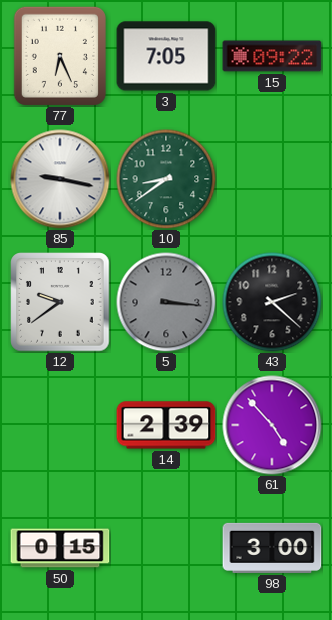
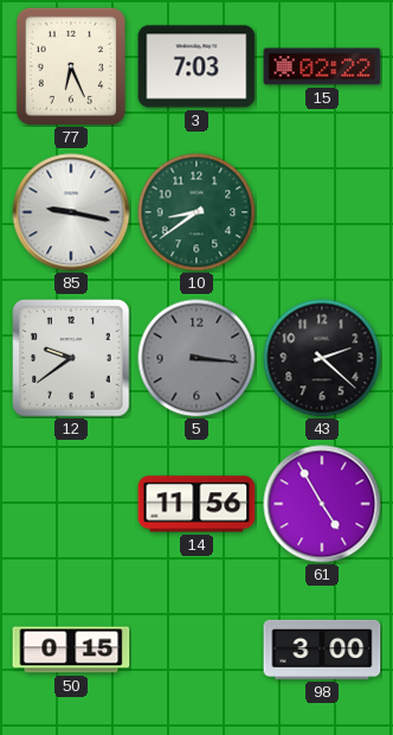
3: 7:05 -> 7:03 (196, 66)
15: 09:22 -> 02:22 (322, 66)
14: 2:39 -> 11:56 (196, 504)
61: 4:53 -> 4:55 (322, 504)
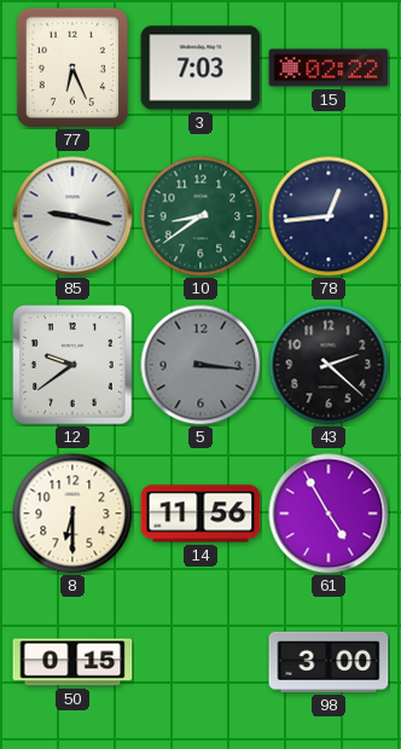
78: none -> 12:44 (329, 216)
8: none -> 6:30 (72, 513)
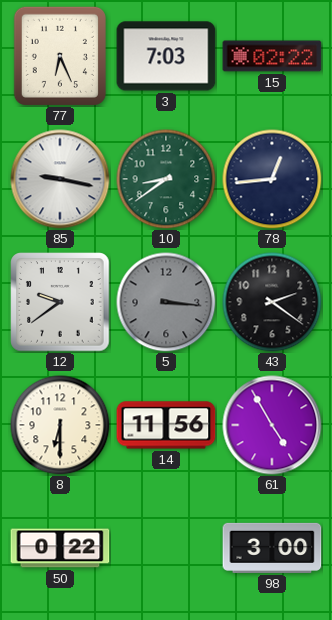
43: 2:22 -> 2:21 (272, 302)
50: 0:15 -> 0:22 (60, 548)
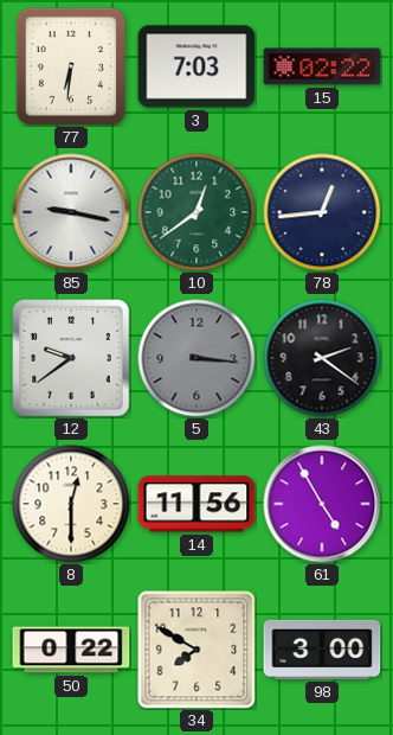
77: 6:26 -> 6:31 (71, 66)
10: 8:39 -> 12:39 (196, 212)
8: 6:30 -> 12:30 (71, 504)
34: none -> 7:50 (196, 650)
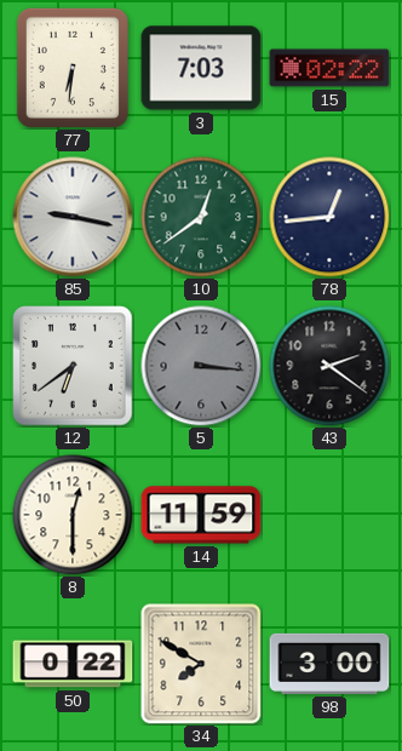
12: 9:39 -> 6:39 (73, 366)
14: 11:56 -> 11:59 (201, 515)
61: 4:55 -> none (322, 504)
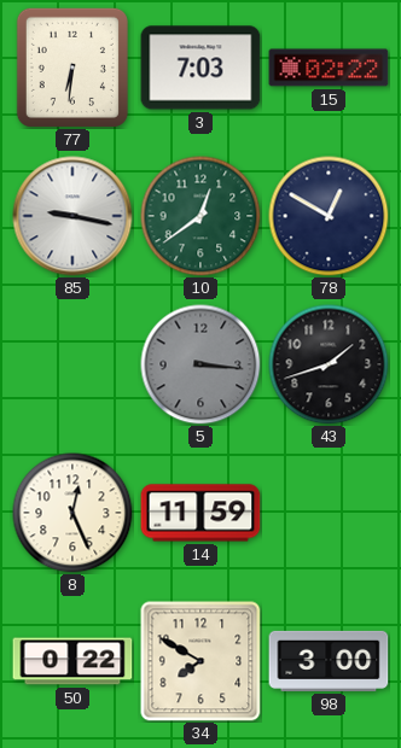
78: 12:44 -> 12:50 (329, 216)
12: 6:39 -> none (73, 366)
43: 2:21 -> 1:42 (329, 364)
8: 12:30 -> 12:26 (72, 513)
